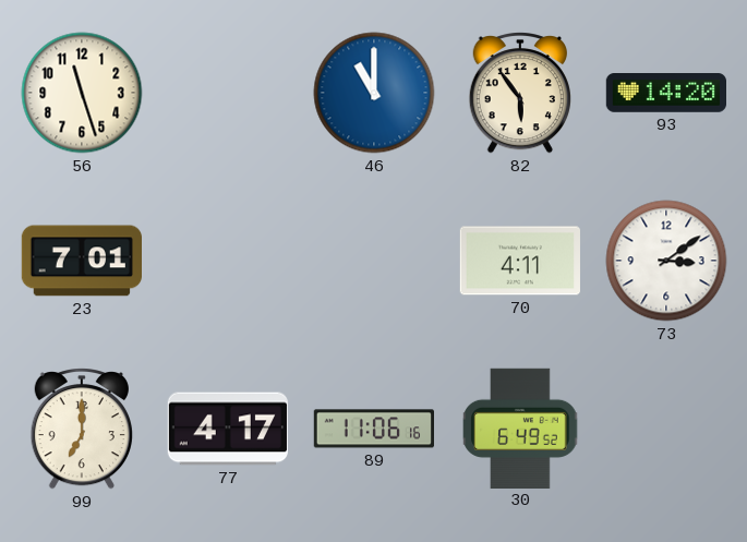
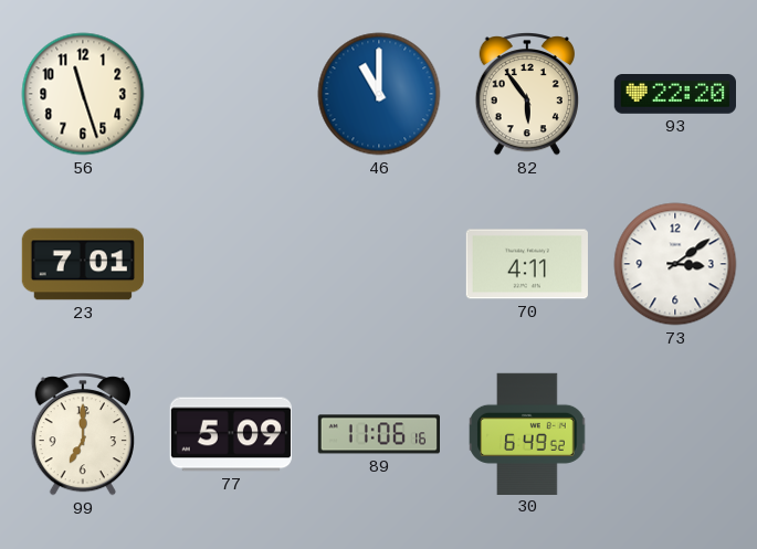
93: 14:20 -> 22:20 (674, 94)
77: 4:17 -> 5:09 (231, 434)
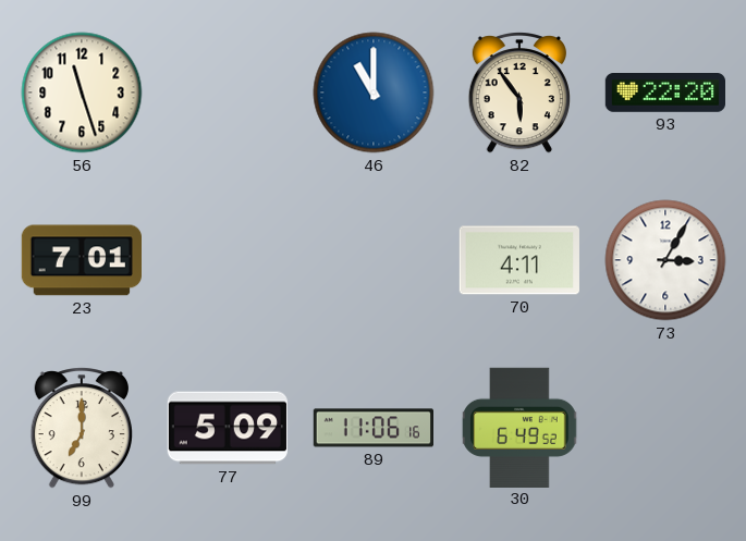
73: 3:09 -> 3:05 (665, 260)
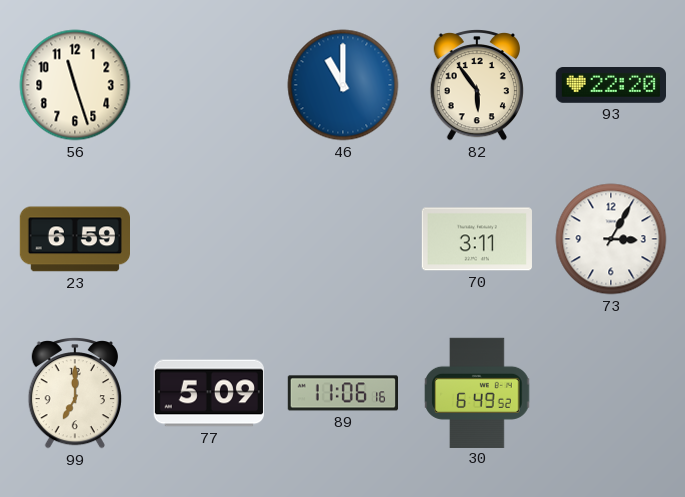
23: 7:01 -> 6:59 (74, 239)
70: 4:11 -> 3:11 (477, 239)
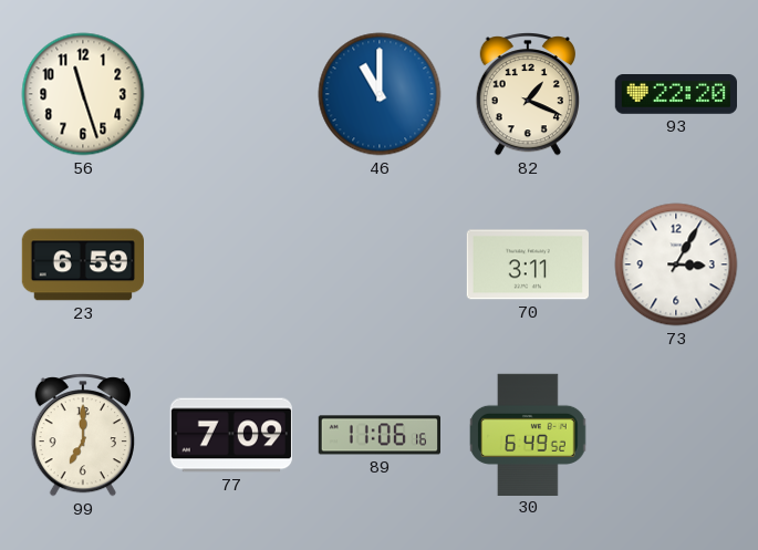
82: 5:54 -> 1:19 (527, 94)
77: 5:09 -> 7:09 (231, 435)
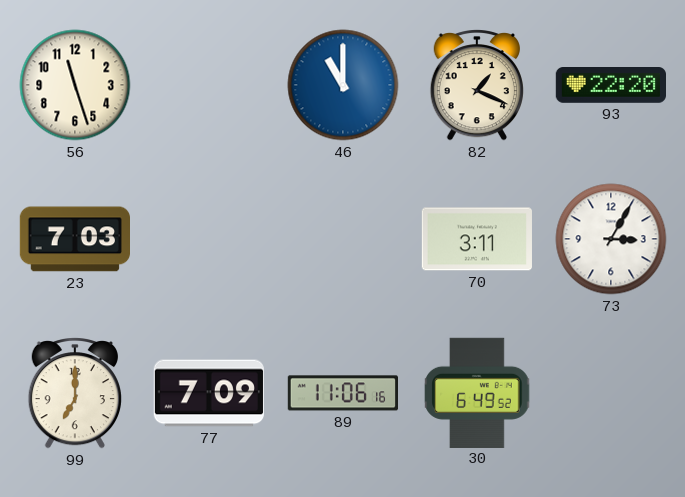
23: 6:59 -> 7:03 (74, 239)
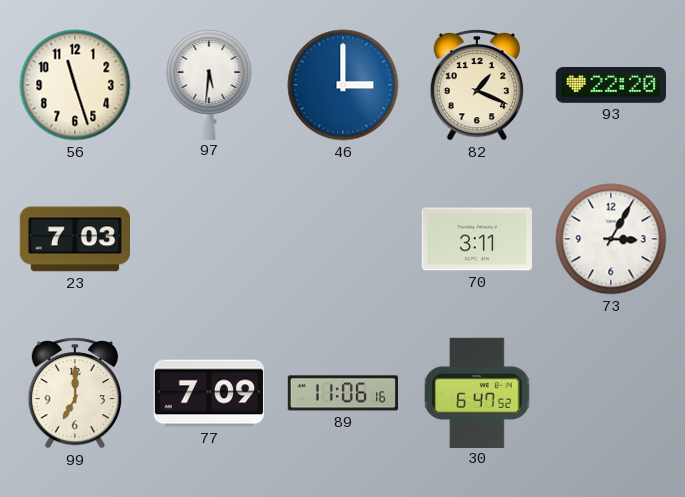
97: none -> 5:31 (209, 84)
46: 11:00 -> 3:00 (343, 85)
30: 6:49 -> 6:47 (477, 392)
